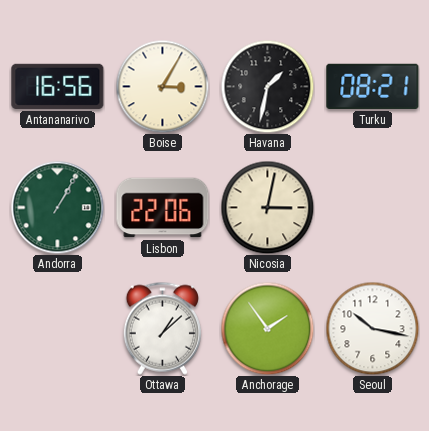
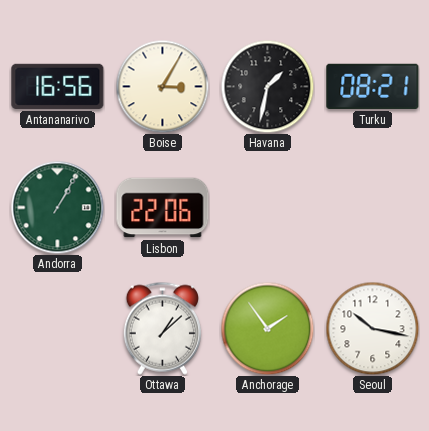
Nicosia: 3:02 -> none (267, 207)
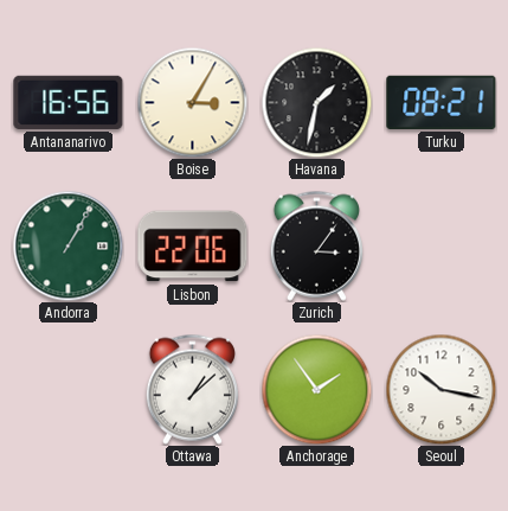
Zurich: none -> 3:06 (316, 245)
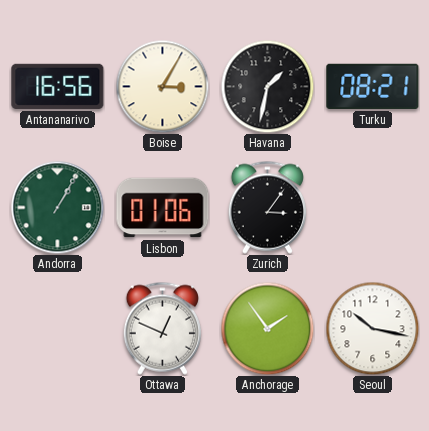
Lisbon: 22:06 -> 01:06 (163, 208)
Ottawa: 1:08 -> 12:49 (162, 328)
